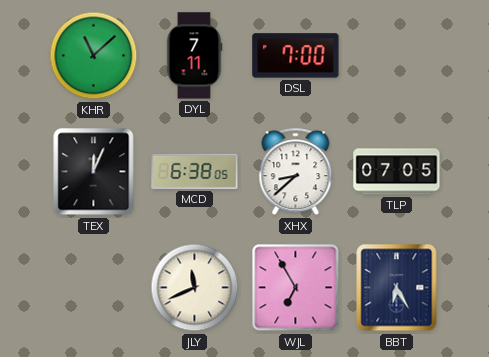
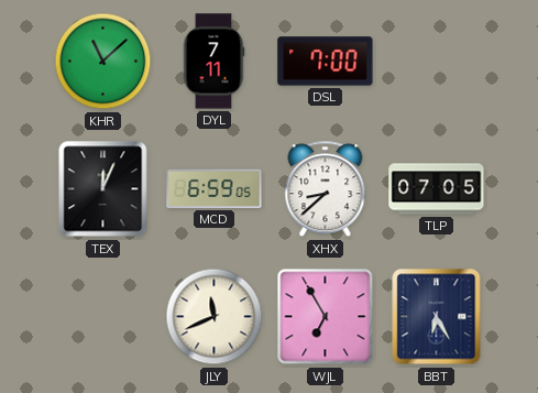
MCD: 6:38 -> 6:59 (215, 188)
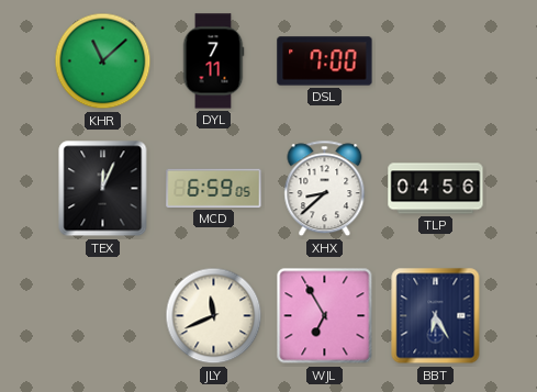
TLP: 07:05 -> 04:56 (436, 189)
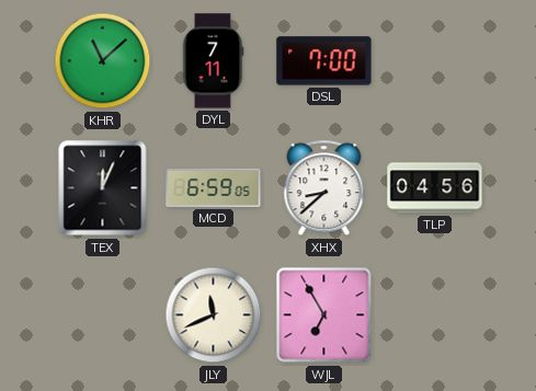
BBT: 6:25 -> none (436, 316)
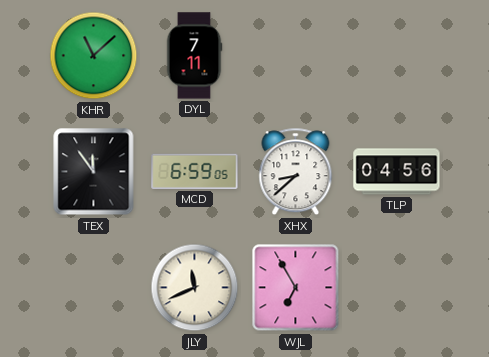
DSL: 7:00 -> none (324, 61)
TEX: 12:04 -> 11:54 (94, 172)
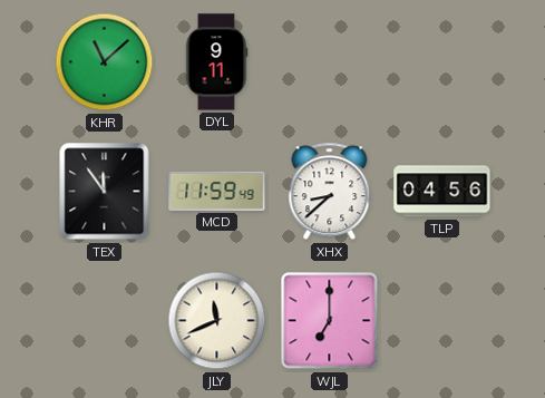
DYL: 7:11 -> 9:11 (216, 62)
MCD: 6:59 -> 11:59 (217, 191)
WJL: 6:55 -> 7:00 (330, 321)
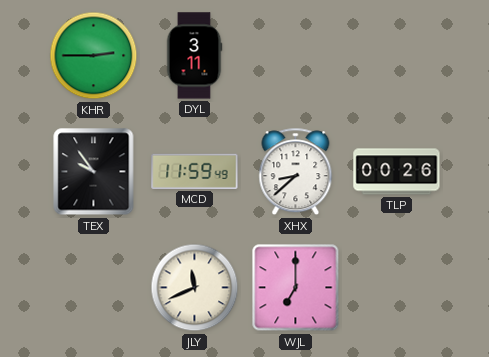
KHR: 11:08 -> 2:45 (94, 56)
DYL: 9:11 -> 3:11 (194, 56)
TEX: 11:54 -> 9:54 (94, 172)
TLP: 04:56 -> 00:26 (397, 172)
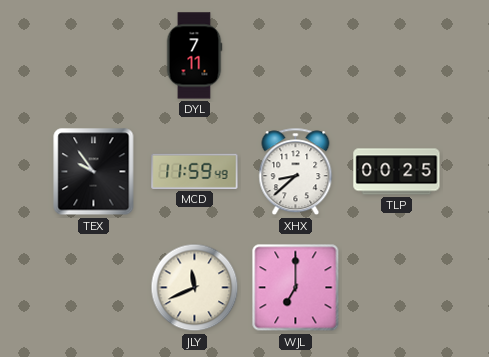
KHR: 2:45 -> none (94, 56)
DYL: 3:11 -> 7:11 (194, 56)
TLP: 00:26 -> 00:25 (397, 172)
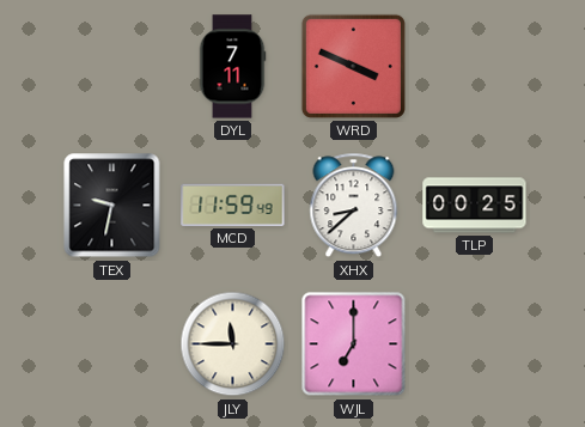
WRD: none -> 3:49 (353, 66)
TEX: 9:54 -> 9:32 (112, 206)
JLY: 11:41 -> 11:45 (233, 344)
